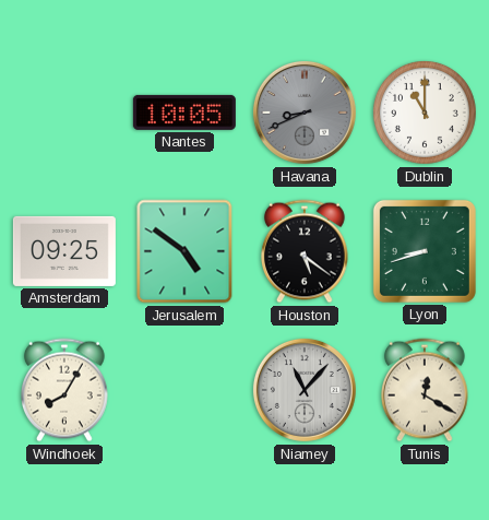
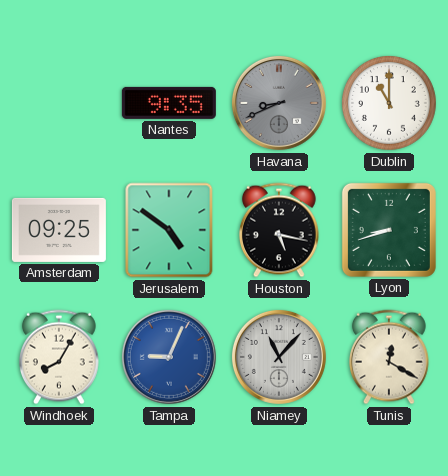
Nantes: 10:05 -> 9:35 (169, 103)
Houston: 5:21 -> 5:17 (280, 230)
Tampa: none -> 9:04 (169, 357)
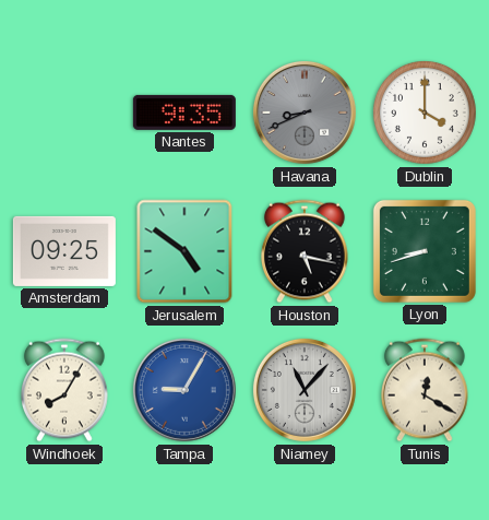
Dublin: 11:00 -> 4:00 (426, 114)
Tampa: 9:04 -> 9:05 (184, 390)
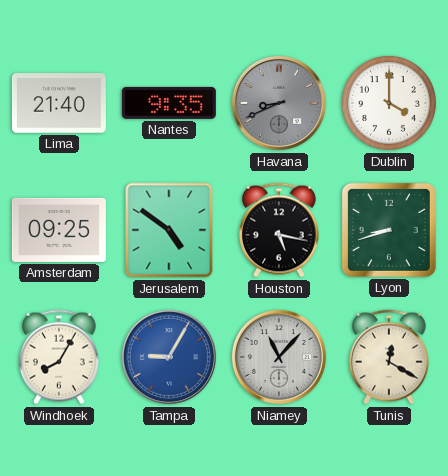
Lima: none -> 21:40 (59, 103)
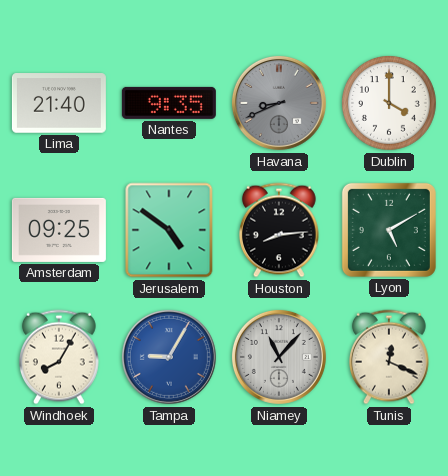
Houston: 5:17 -> 8:14 (280, 230)
Lyon: 8:42 -> 5:10 (389, 230)
Tunis: 12:20 -> 12:19 (390, 357)
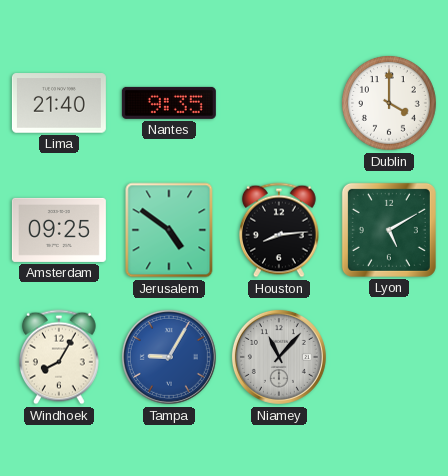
Havana: 8:41 -> none (279, 103)
Tunis: 12:19 -> none (390, 357)
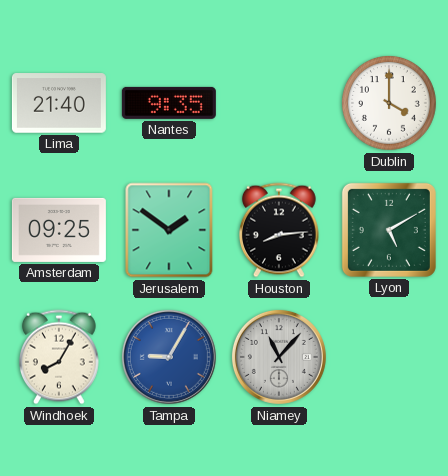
Jerusalem: 4:51 -> 1:51 (169, 230)
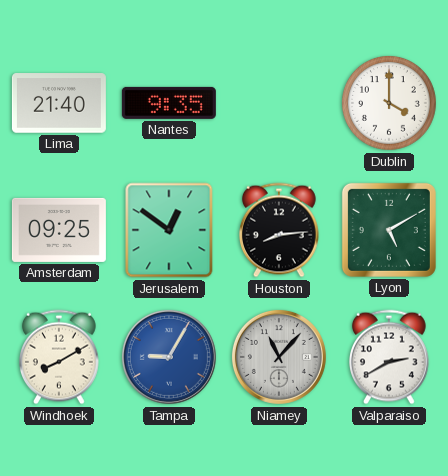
Jerusalem: 1:51 -> 12:51 (169, 230)
Windhoek: 8:05 -> 8:10 (60, 357)
Valparaiso: none -> 2:40 (390, 357)
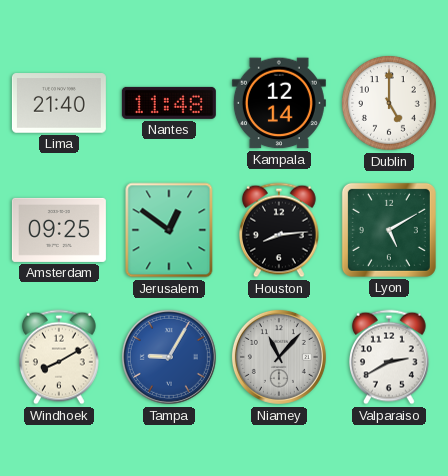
Nantes: 9:35 -> 11:48 (169, 103)
Kampala: none -> 12:14 (279, 103)
Dublin: 4:00 -> 5:00 (390, 104)
